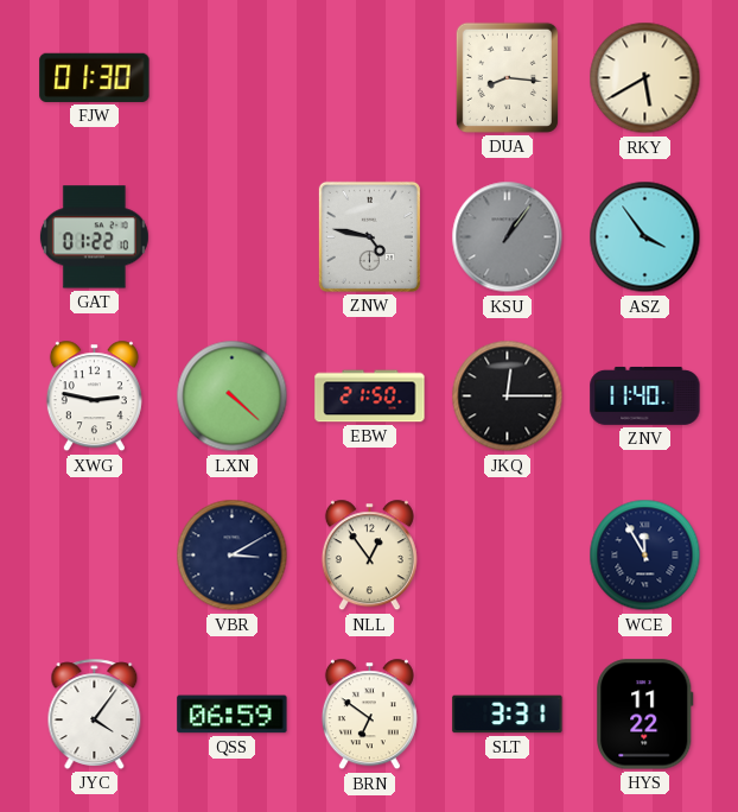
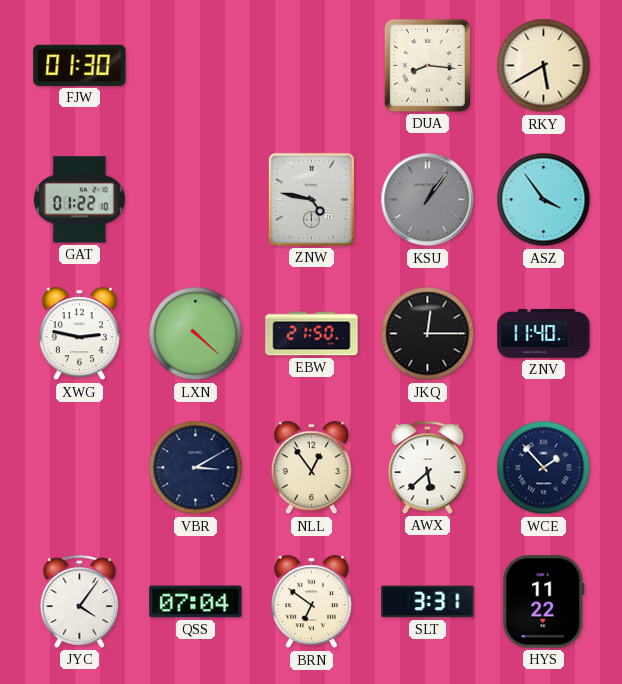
AWX: none -> 5:38 (428, 467)
WCE: 11:55 -> 1:53 (544, 468)
QSS: 06:59 -> 07:04 (196, 602)
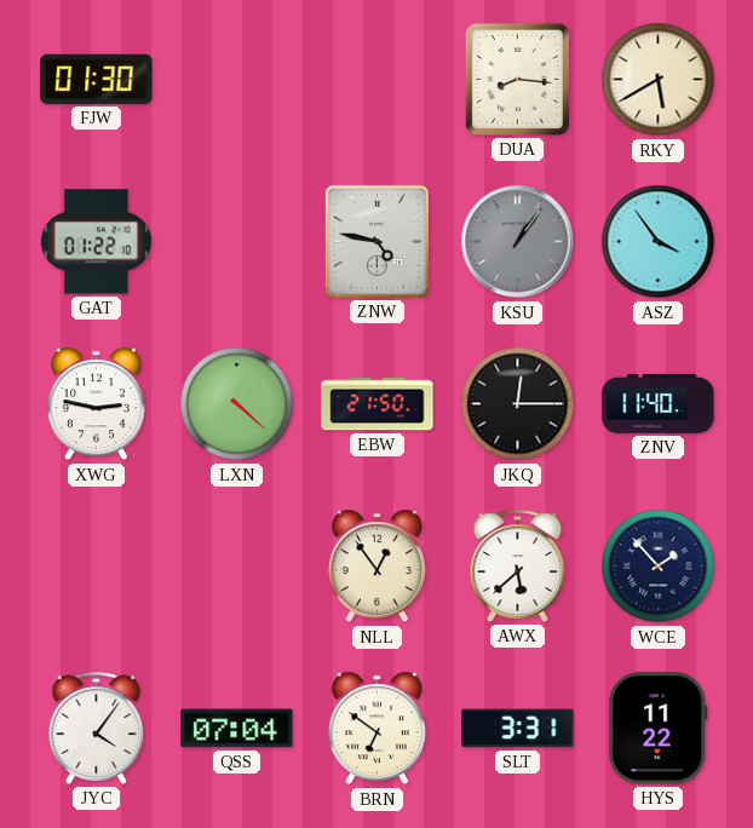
VBR: 3:10 -> none (196, 468)
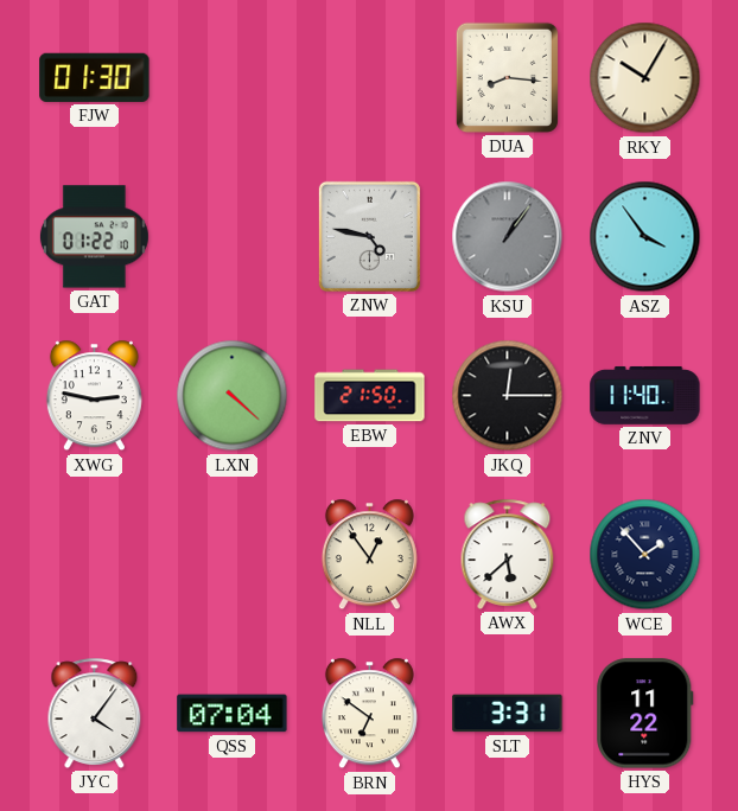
RKY: 5:40 -> 10:05 (645, 78)
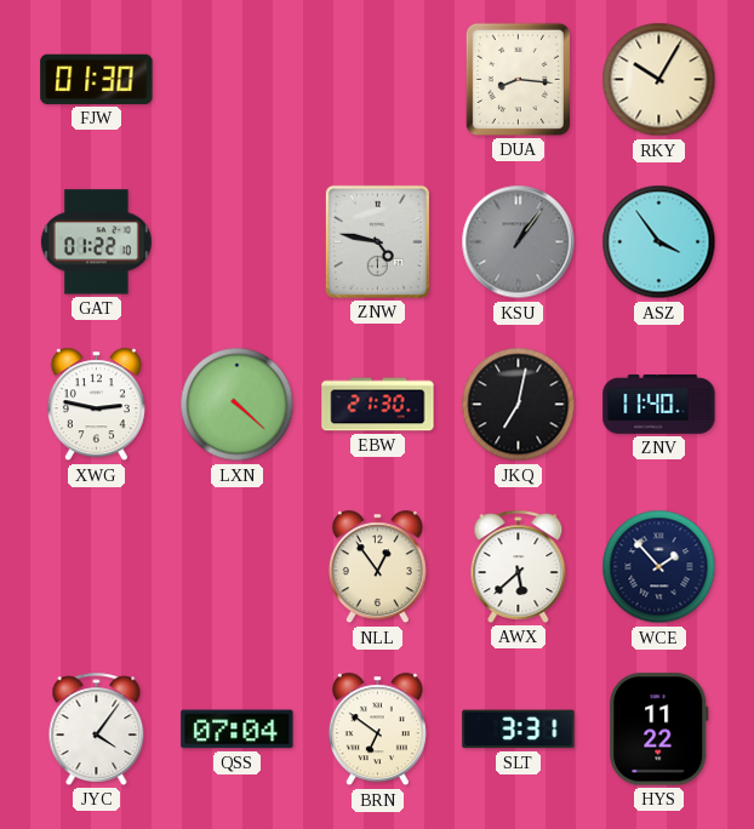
EBW: 21:50 -> 21:30 (378, 405)
JKQ: 12:15 -> 7:02 (519, 405)
